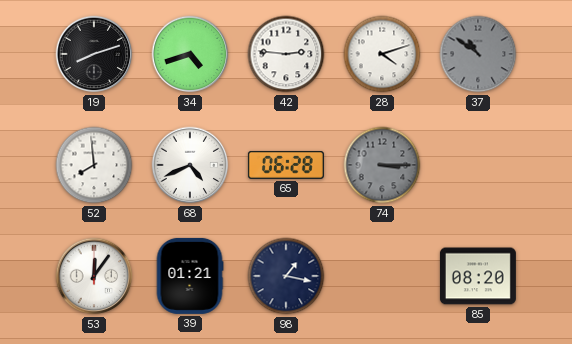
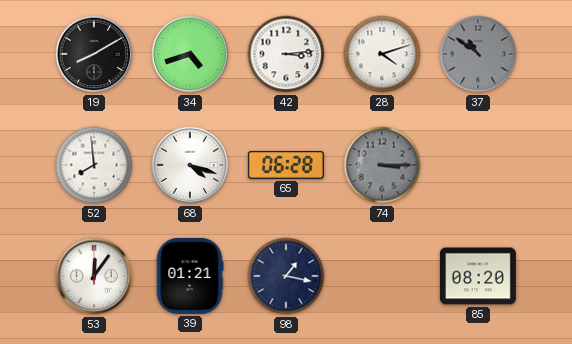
19: 8:12 -> 8:10 (94, 54)
42: 2:46 -> 3:14 (286, 54)
68: 4:41 -> 4:18 (190, 165)
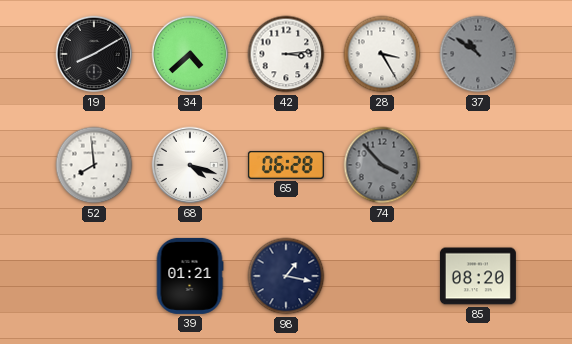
34: 4:42 -> 4:38 (190, 54)
28: 4:12 -> 3:25 (382, 54)
74: 3:15 -> 3:53 (382, 165)
53: 12:06 -> none (94, 276)
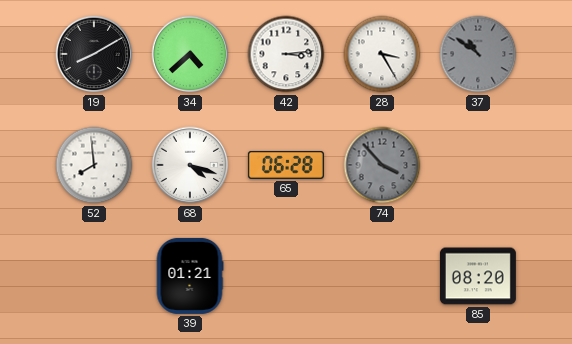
98: 1:17 -> none (286, 276)
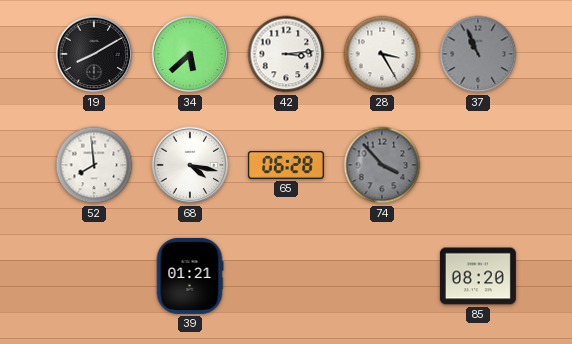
34: 4:38 -> 5:38 (190, 54)
37: 10:51 -> 10:56 (478, 54)
68: 4:18 -> 4:17 (190, 165)
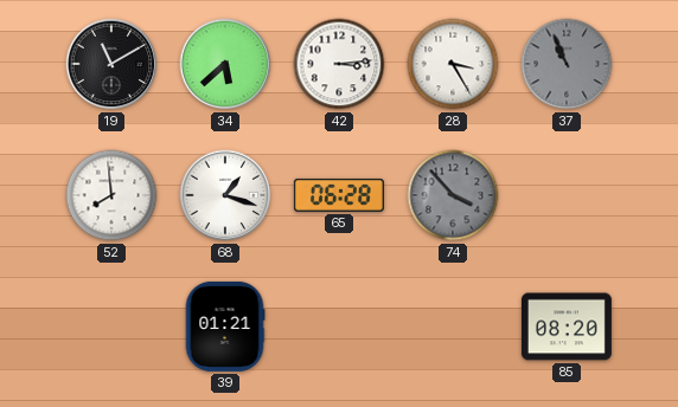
19: 8:10 -> 11:10 (111, 64)
68: 4:17 -> 1:18 (225, 195)
